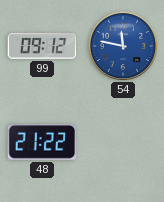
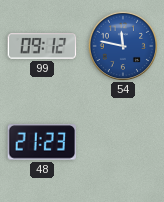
48: 21:22 -> 21:23 (42, 142)
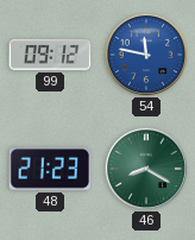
46: none -> 8:20 (145, 168)
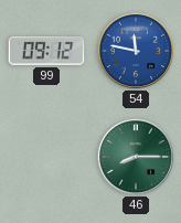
48: 21:23 -> none (50, 169)
46: 8:20 -> 8:15 (135, 156)
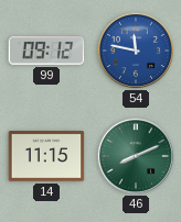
14: none -> 11:15 (46, 156)
46: 8:15 -> 8:11 (135, 155)
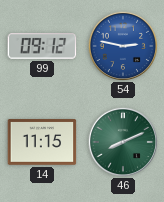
54: 11:47 -> 2:47 (122, 45)
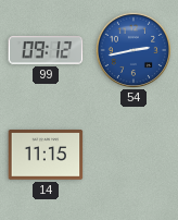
54: 2:47 -> 2:43 (132, 49)
46: 8:11 -> none (122, 141)
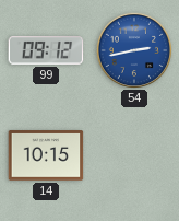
14: 11:15 -> 10:15 (46, 155)
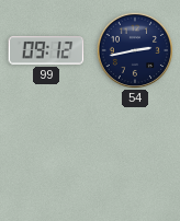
54 dial: blue -> navy (134, 49)
14: 10:15 -> none (46, 155)
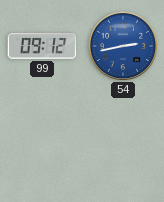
54 dial: navy -> blue (122, 45)
